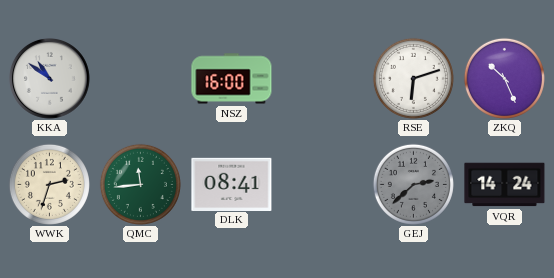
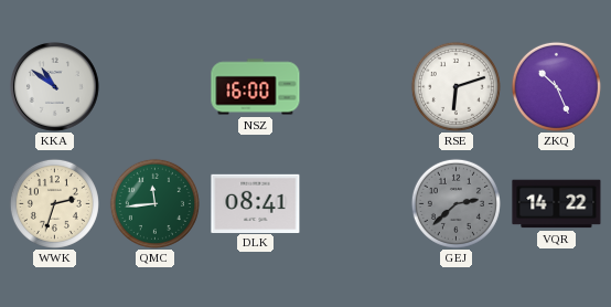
VQR: 14:24 -> 14:22 (557, 204)
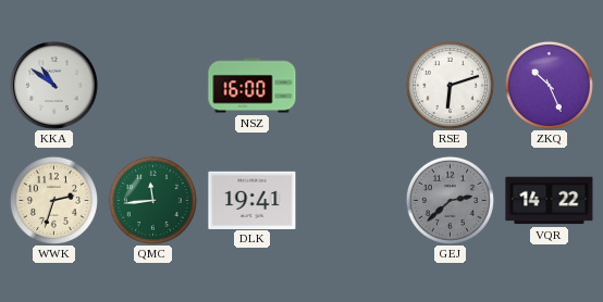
DLK: 08:41 -> 19:41 (253, 200)
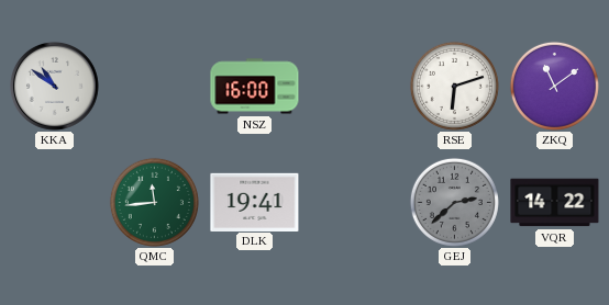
ZKQ: 10:26 -> 11:09 (554, 86)
WWK: 2:33 -> none (53, 200)
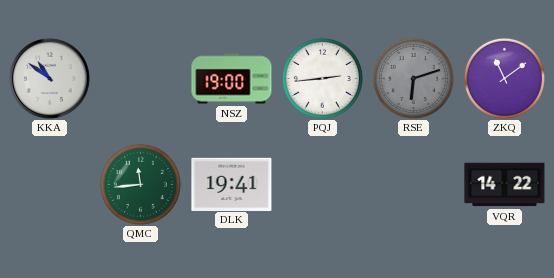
NSZ: 16:00 -> 19:00 (232, 79)
PQJ: none -> 2:44 (322, 78)
RSE dial: white -> grey (413, 78)
GEJ: 2:38 -> none (454, 202)
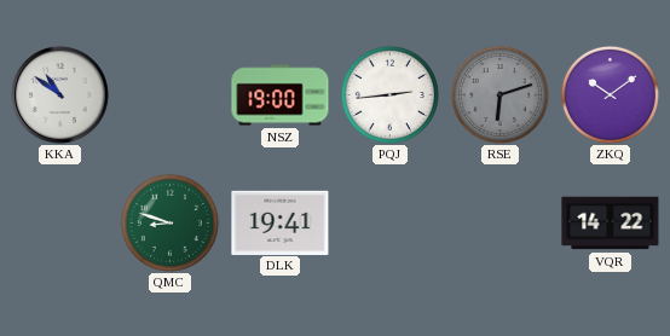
ZKQ: 11:09 -> 10:09 (610, 94)
QMC: 11:44 -> 8:48 (169, 222)
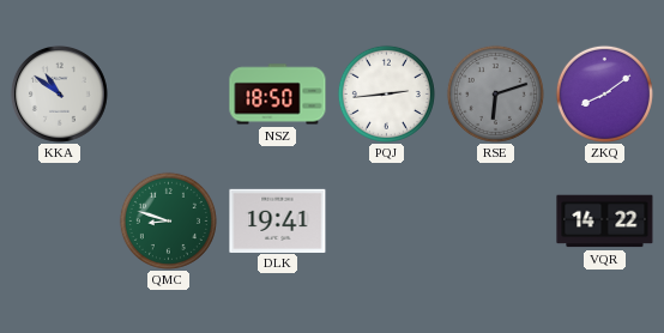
NSZ: 19:00 -> 18:50 (278, 95)
ZKQ: 10:09 -> 8:09 (604, 93)
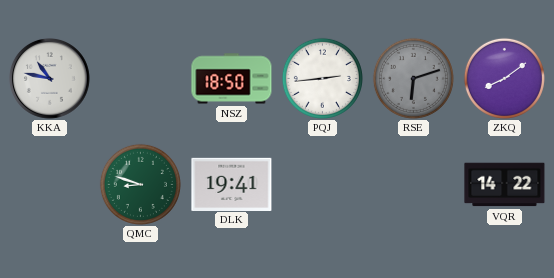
KKA: 10:51 -> 10:47 (49, 78)
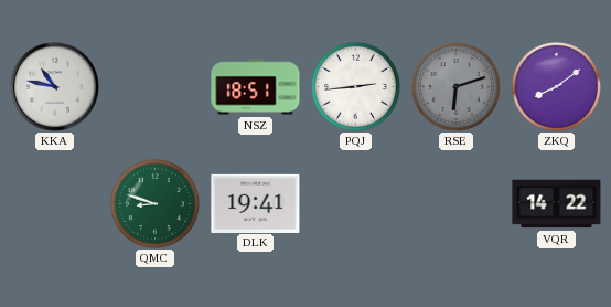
NSZ: 18:50 -> 18:51 (256, 87)
